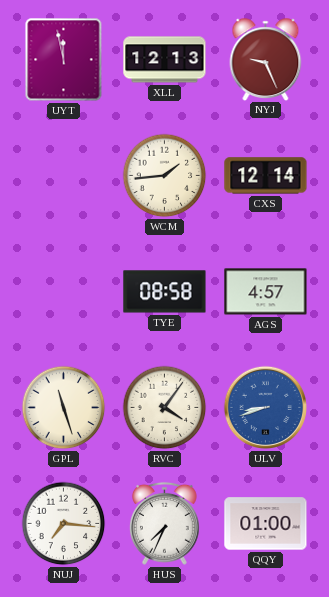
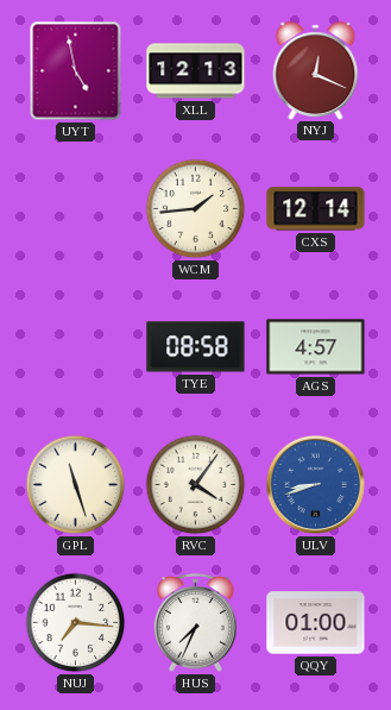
UYT: 11:58 -> 4:58 (76, 71)
NYJ: 9:26 -> 12:19 (316, 70)
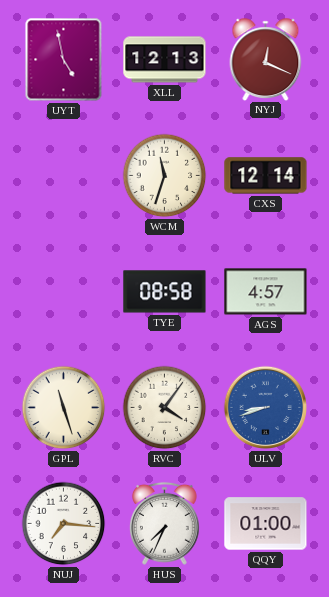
WCM: 1:44 -> 11:33 (165, 176)
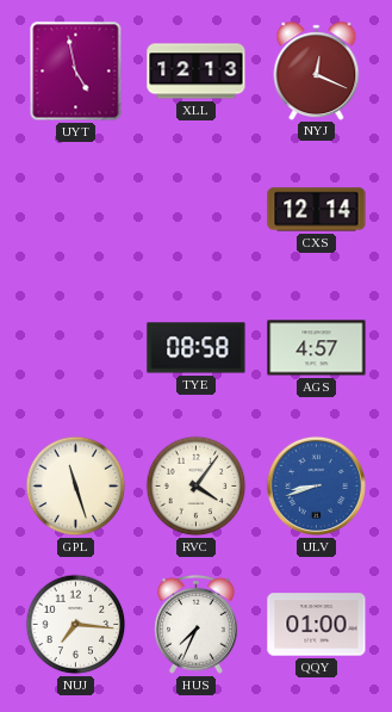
WCM: 11:33 -> none (165, 176)
